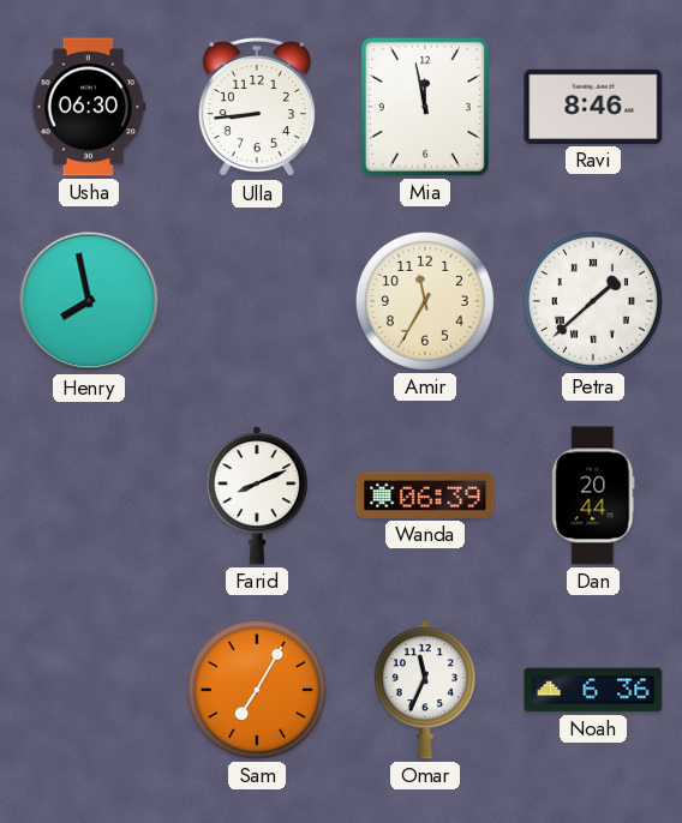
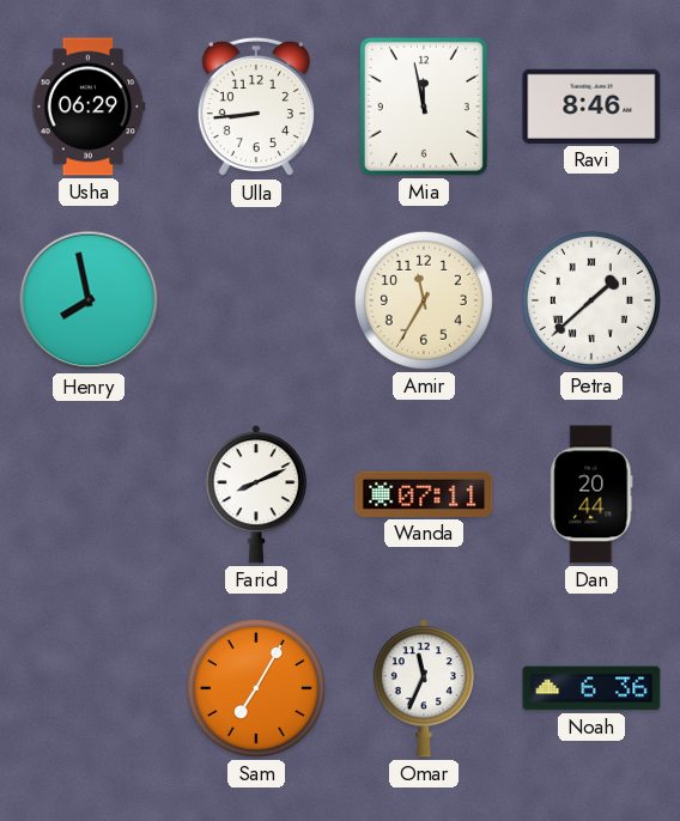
Usha: 06:30 -> 06:29 (89, 107)
Wanda: 06:39 -> 07:11 (424, 494)
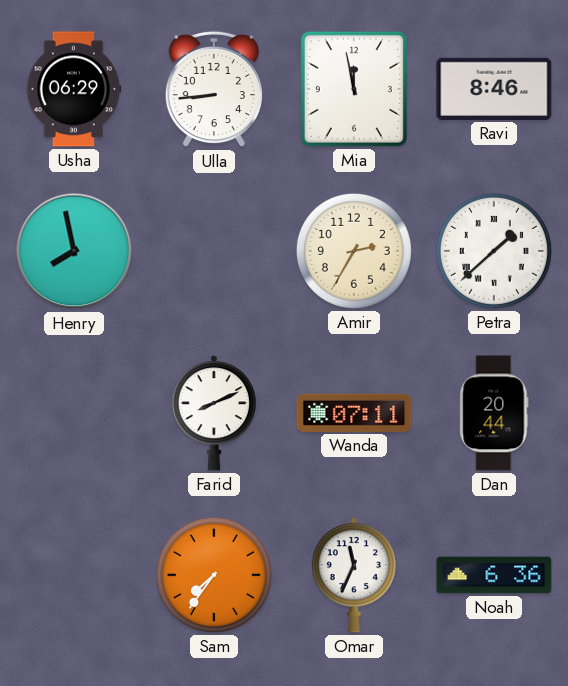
Amir: 11:35 -> 2:35 (354, 251)
Sam: 7:05 -> 7:36 (214, 575)
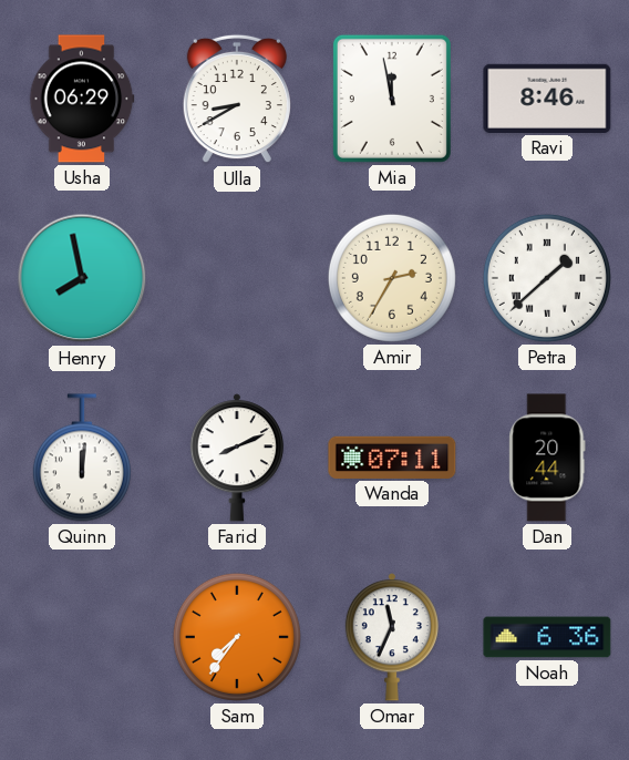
Ulla: 8:44 -> 8:40 (237, 99)
Quinn: none -> 12:01 (82, 458)
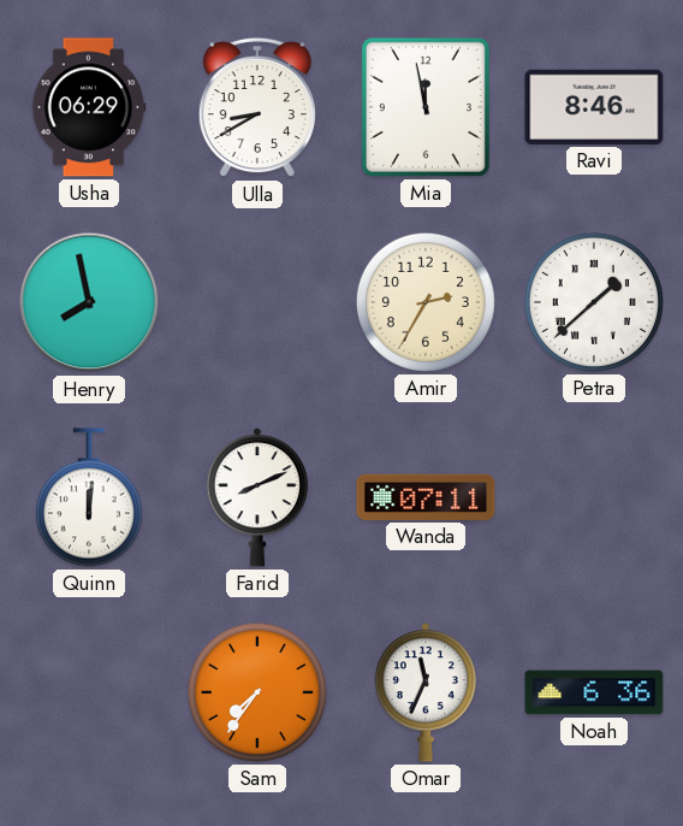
Dan: 20:44 -> none (547, 458)
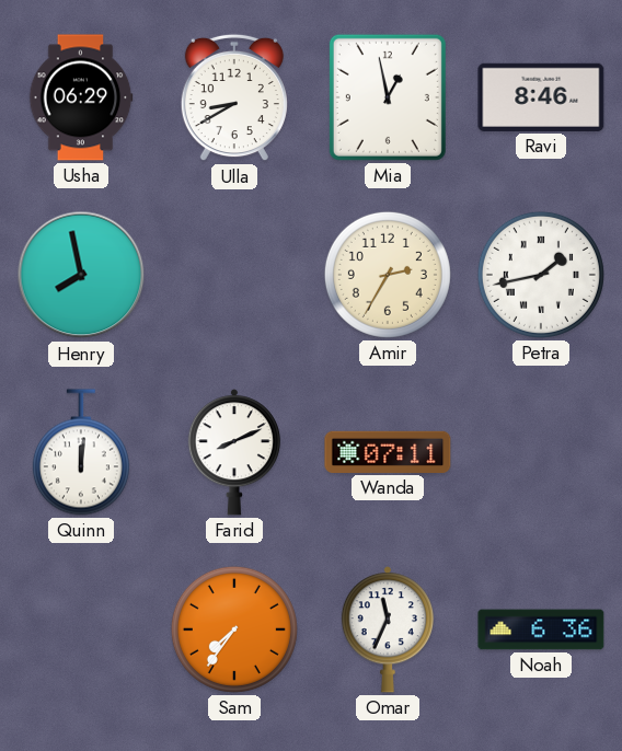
Mia: 11:58 -> 12:58 (388, 97)
Petra: 1:38 -> 1:43 (541, 275)
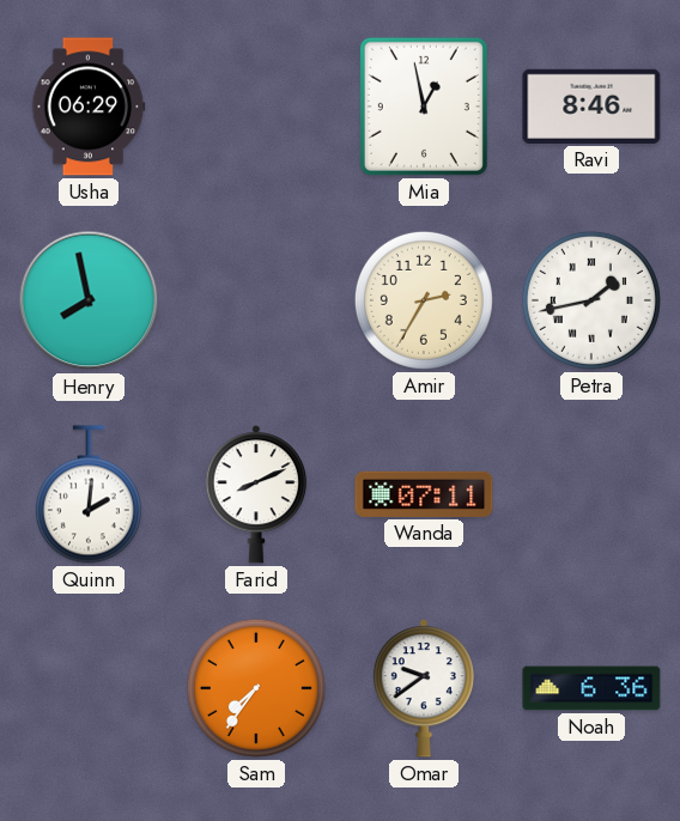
Ulla: 8:40 -> none (234, 97)
Quinn: 12:01 -> 2:01 (89, 494)
Omar: 11:34 -> 9:39 (424, 688)
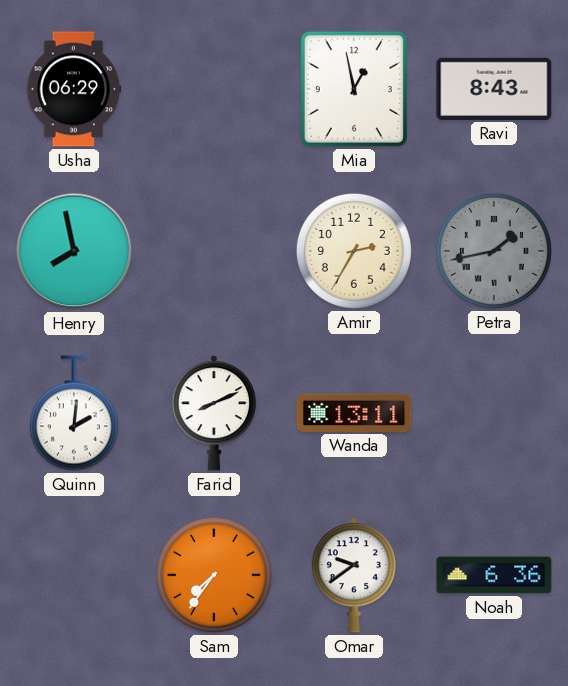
Ravi: 8:46 -> 8:43 (494, 89)
Petra dial: white -> grey (494, 251)
Wanda: 07:11 -> 13:11 (354, 413)
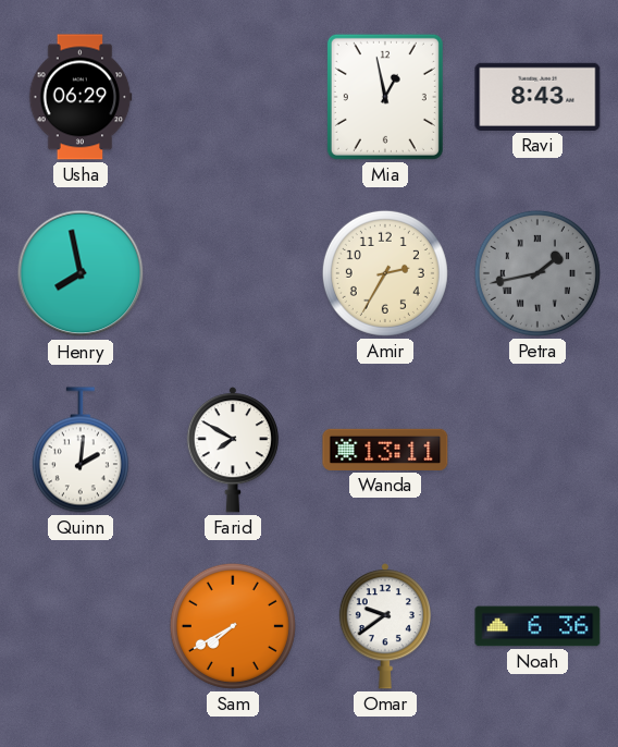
Farid: 8:11 -> 7:50 (233, 450)
Sam: 7:36 -> 7:40 (233, 626)
